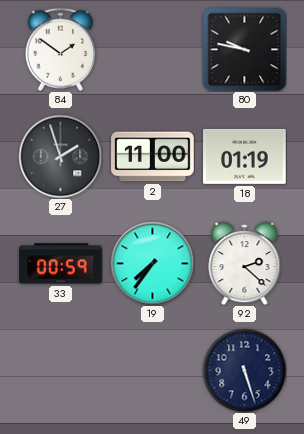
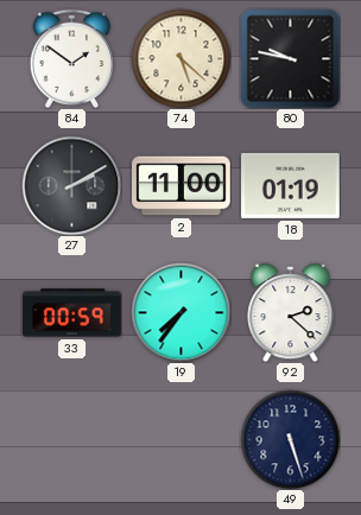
74: none -> 5:22 (180, 58)
27: 1:57 -> 2:10 (71, 185)
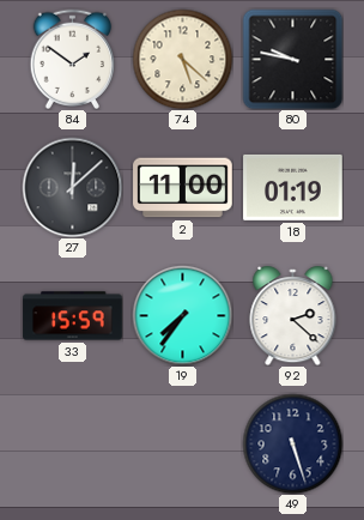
27: 2:10 -> 12:08 (72, 187)
33: 00:59 -> 15:59 (73, 316)
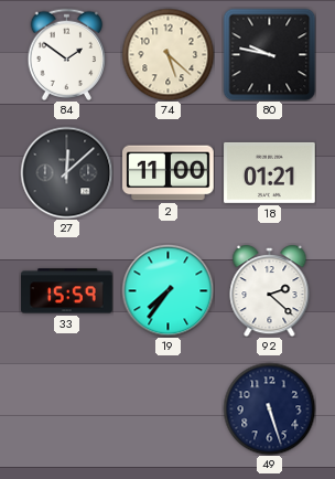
18: 01:19 -> 01:21 (270, 172)
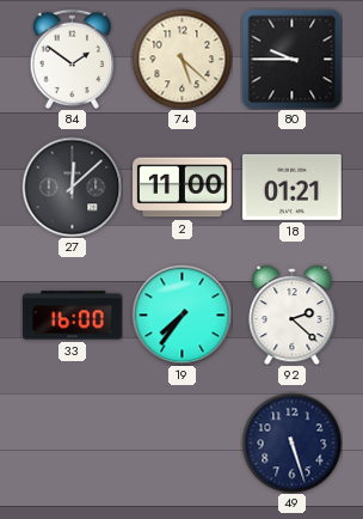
80: 9:47 -> 9:45 (291, 59)
33: 15:59 -> 16:00 (73, 316)
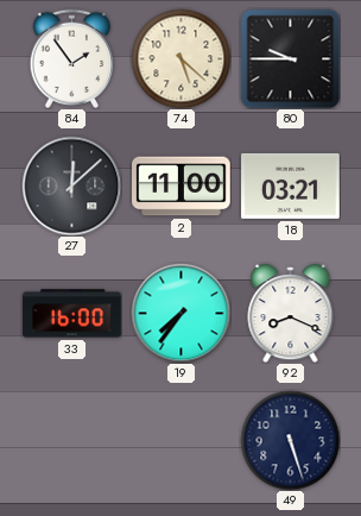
84: 1:51 -> 1:54 (72, 58)
18: 01:21 -> 03:21 (291, 185)
92: 2:22 -> 8:19 (291, 313)
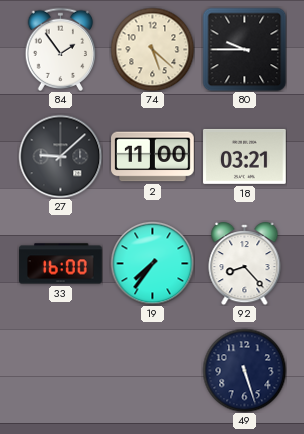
27: 12:08 -> 9:08 (60, 156)
92: 8:19 -> 8:23 (245, 263)
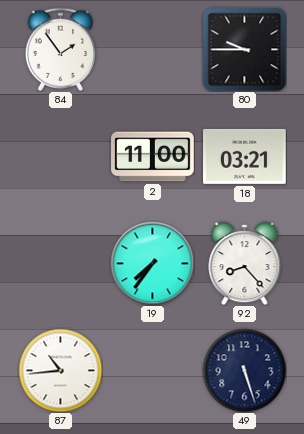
74: 5:22 -> none (152, 49)
27: 9:08 -> none (60, 156)
33: 16:00 -> none (61, 264)
87: none -> 10:44 (60, 370)
